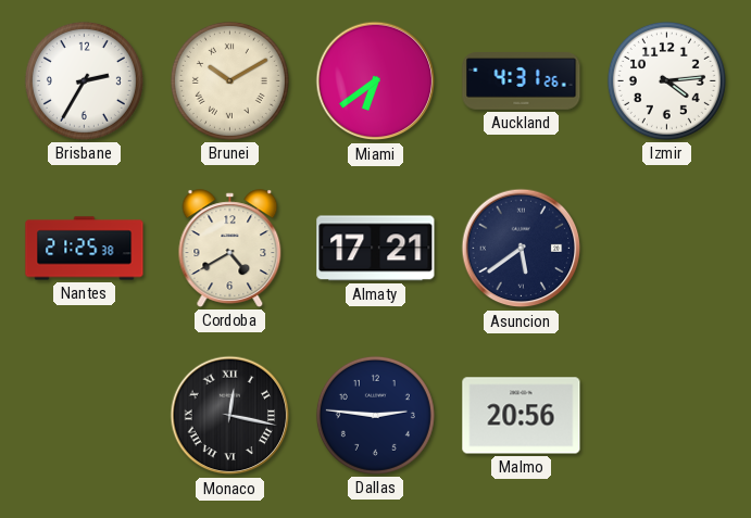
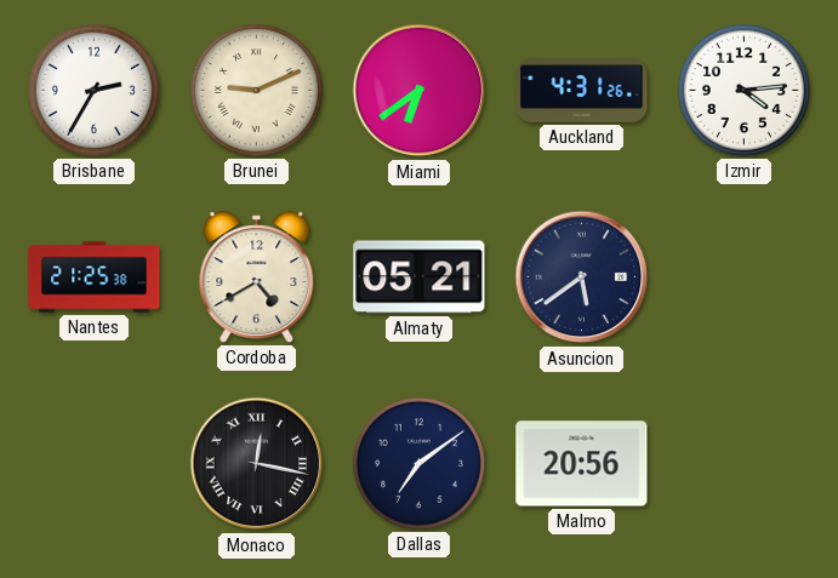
Brunei: 10:10 -> 9:11 (256, 90)
Almaty: 17:21 -> 05:21 (420, 277)
Dallas: 2:46 -> 7:09 (418, 463)
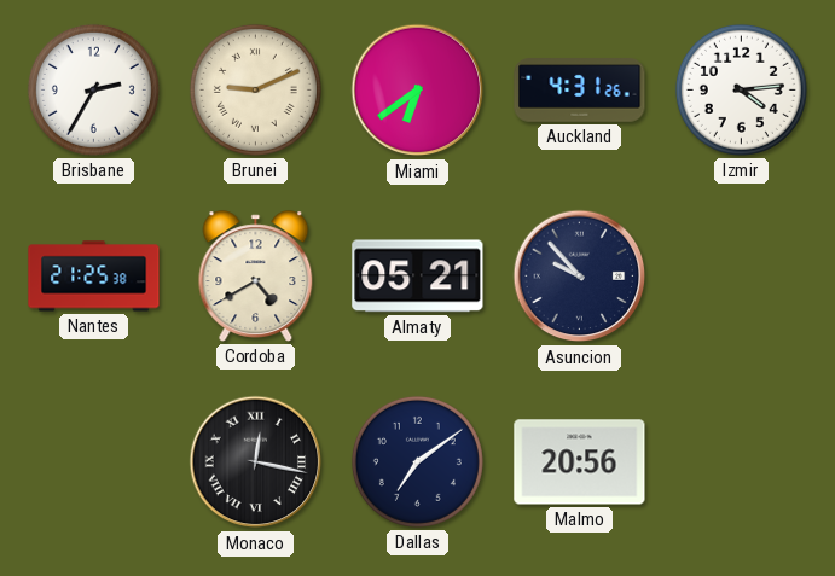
Asuncion: 5:39 -> 9:53 (580, 277)
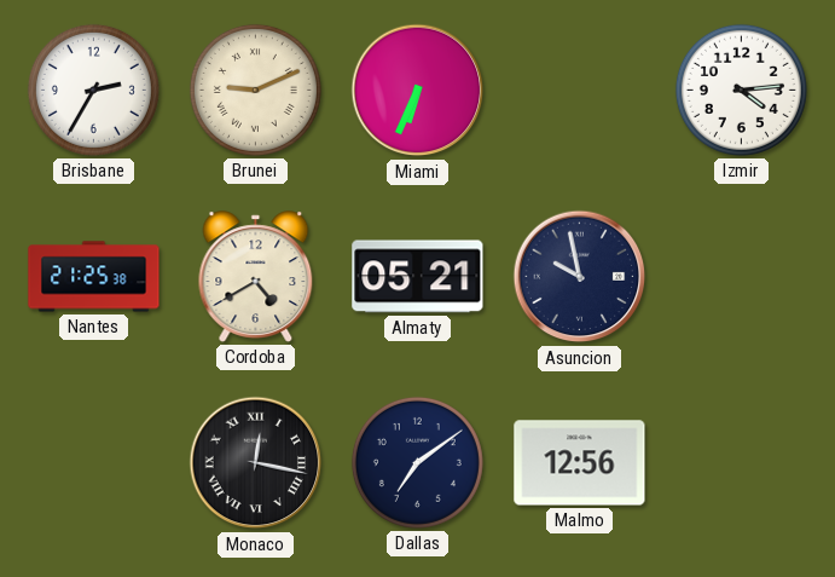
Miami: 6:39 -> 6:34 (418, 91)
Auckland: 4:31 -> none (580, 91)
Asuncion: 9:53 -> 9:58 (580, 277)
Malmo: 20:56 -> 12:56 (580, 463)
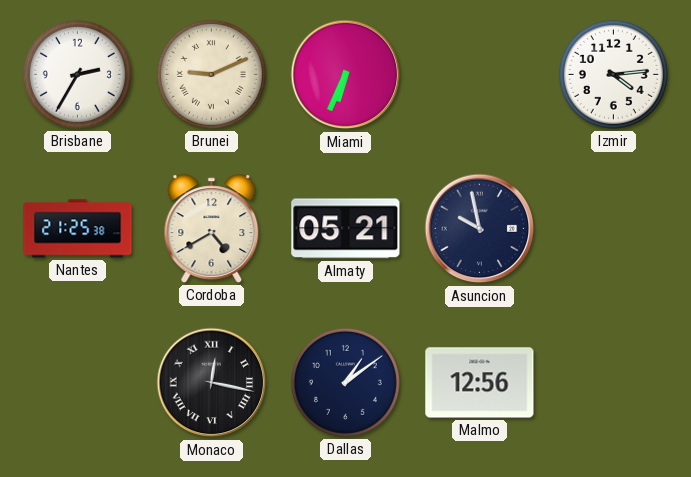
Dallas: 7:09 -> 1:09 (345, 382)
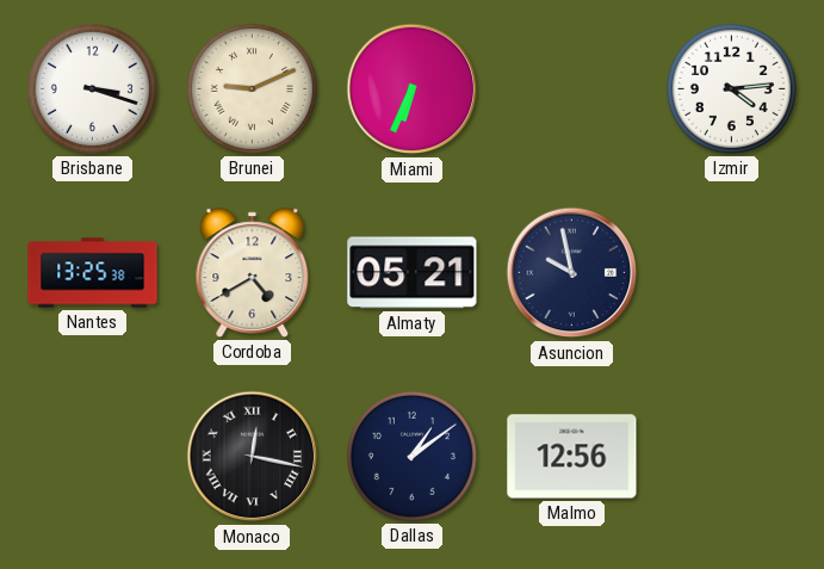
Brisbane: 2:35 -> 3:18 (92, 88)
Nantes: 21:25 -> 13:25 (93, 273)
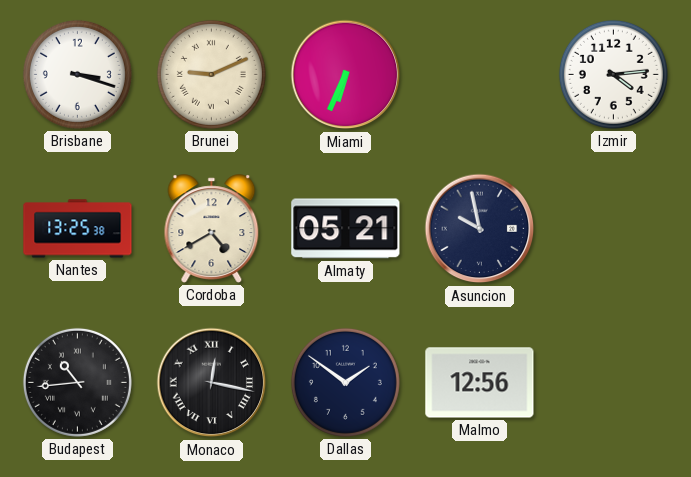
Budapest: none -> 10:44 (77, 382)
Dallas: 1:09 -> 1:51 (345, 382)
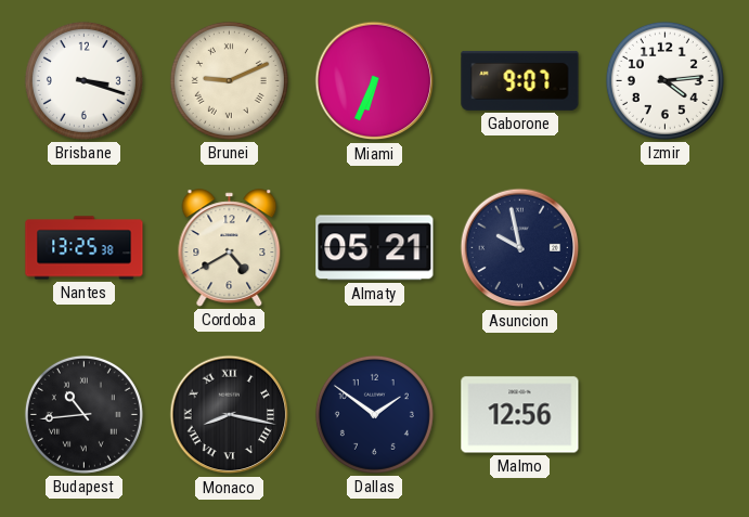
Gaborone: none -> 9:07 (520, 80)
Monaco: 12:17 -> 8:17 (230, 415)
